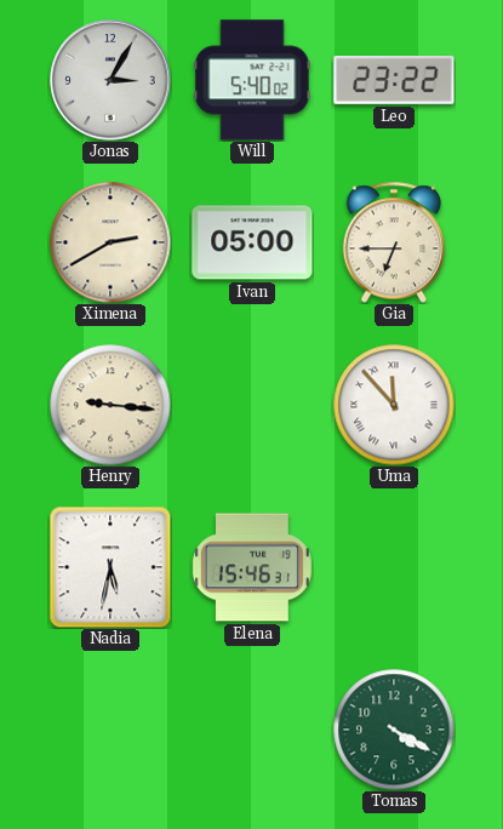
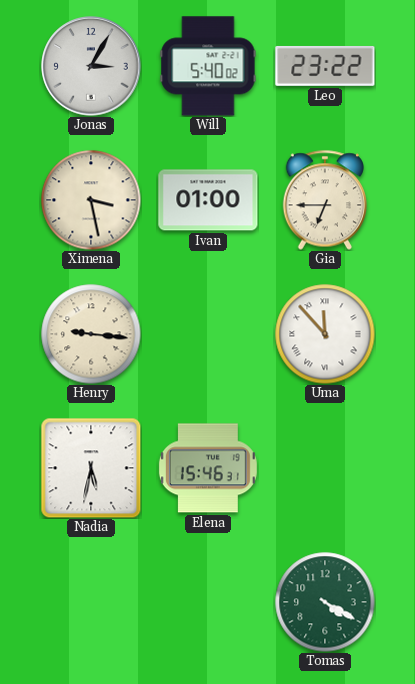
Ximena: 2:40 -> 3:28 (91, 200)
Ivan: 05:00 -> 01:00 (208, 200)
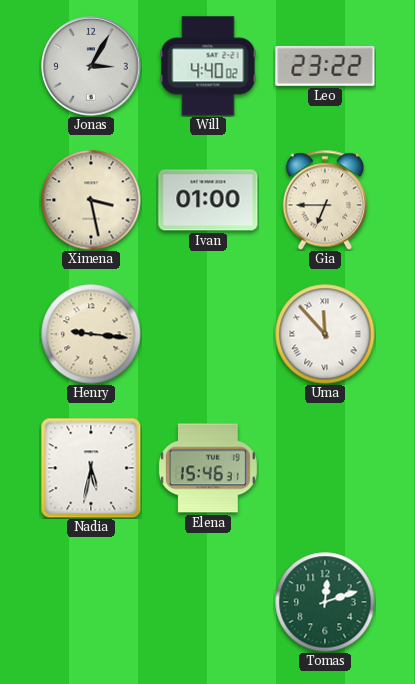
Will: 5:40 -> 4:40 (208, 66)
Tomas: 4:20 -> 12:12 (325, 602)
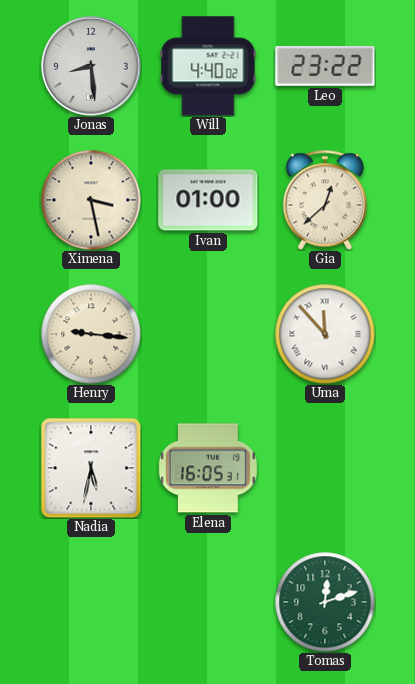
Jonas: 3:05 -> 8:29 (91, 66)
Gia: 6:45 -> 12:38 (324, 200)
Elena: 15:46 -> 16:05 (208, 468)
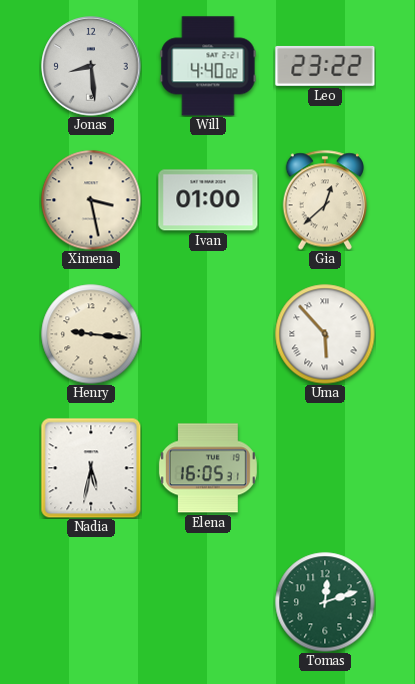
Uma: 11:53 -> 5:53 (325, 334)
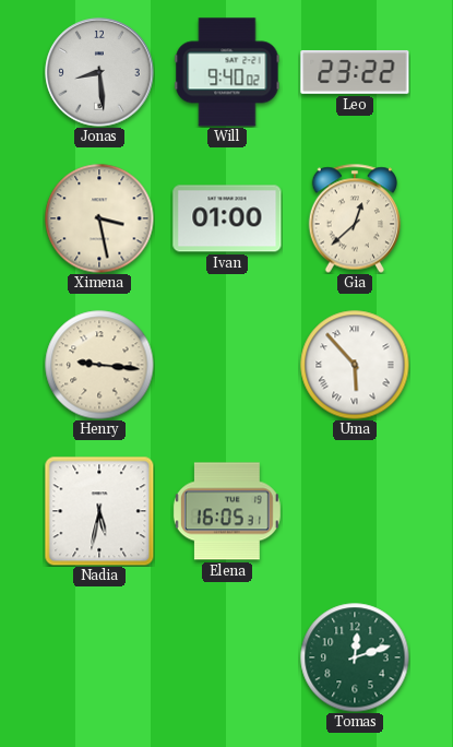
Will: 4:40 -> 9:40 (227, 72)
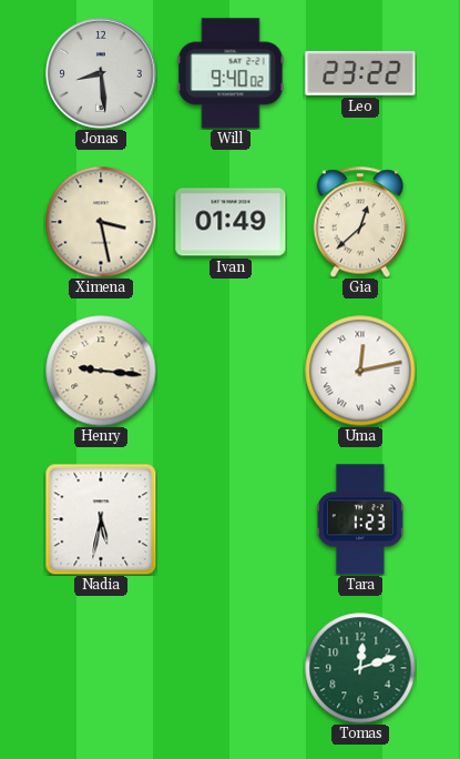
Ivan: 01:00 -> 01:49 (231, 222)
Uma: 5:53 -> 12:13 (360, 371)
Elena: 16:05 -> none (227, 511)
Tara: none -> 1:23 (360, 519)
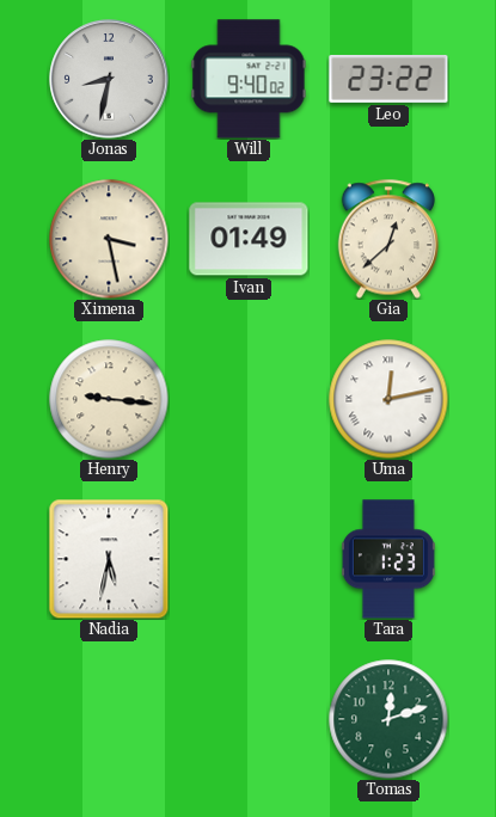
Jonas: 8:29 -> 8:32 (109, 79)
